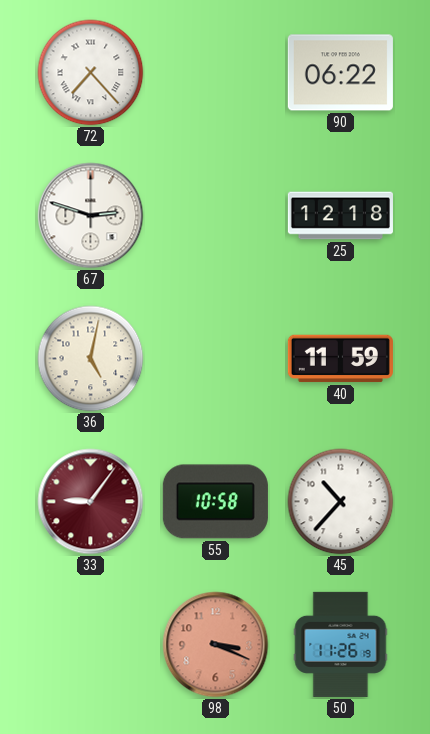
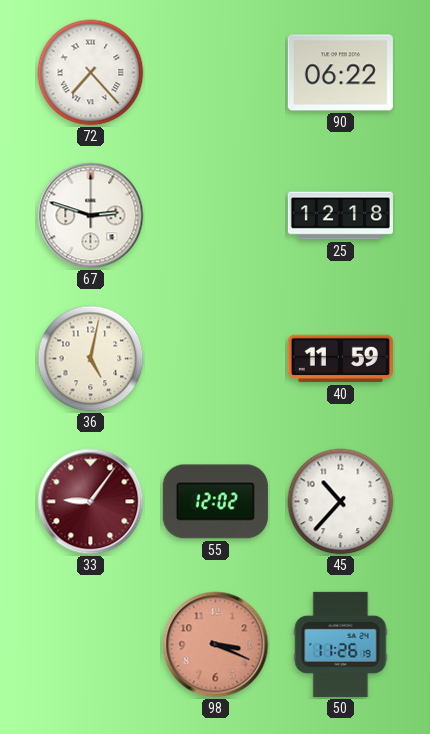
55: 10:58 -> 12:02 (215, 502)
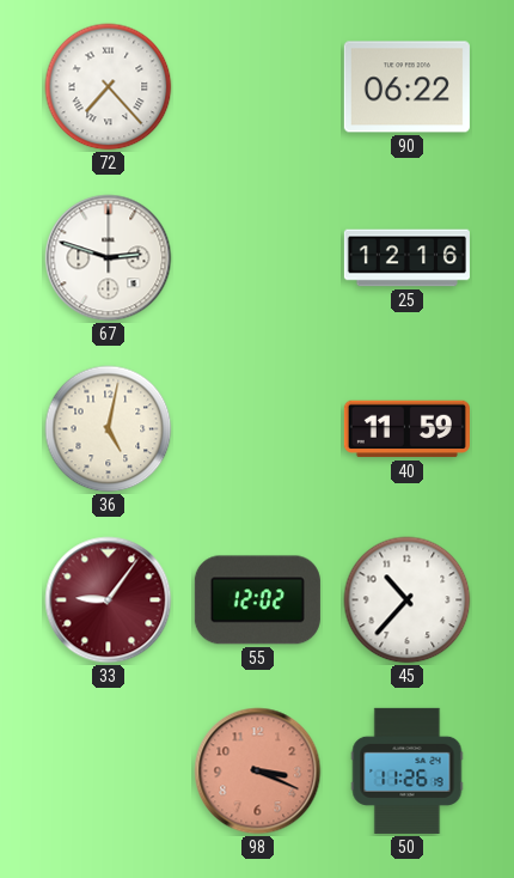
25: 12:18 -> 12:16 (406, 258)
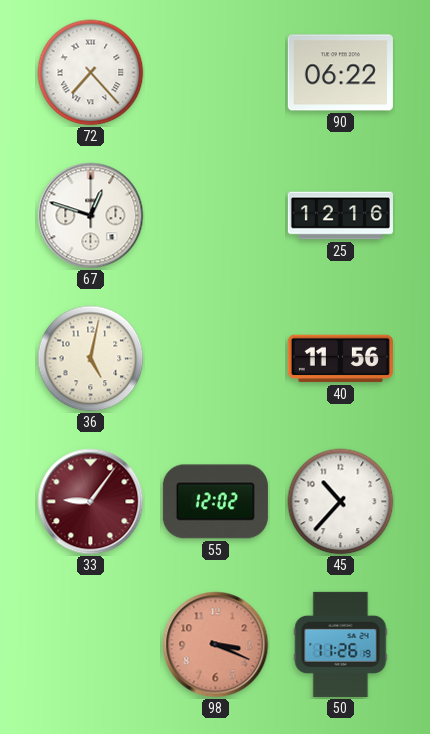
67: 2:48 -> 12:48 (91, 216)
40: 11:59 -> 11:56 (340, 359)
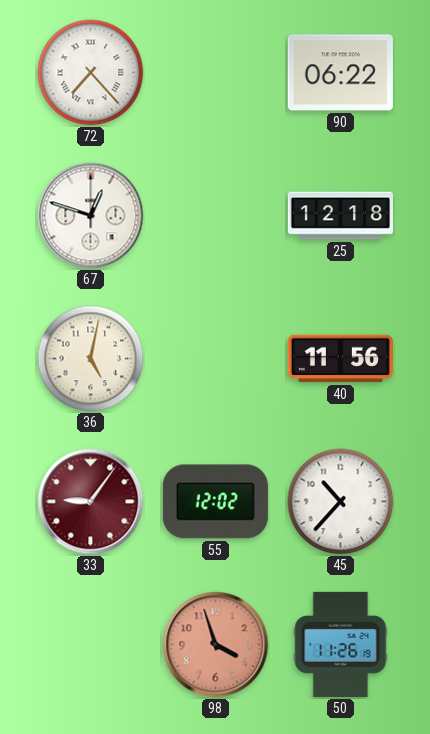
25: 12:16 -> 12:18 (340, 216)
98: 3:19 -> 3:57 (216, 645)
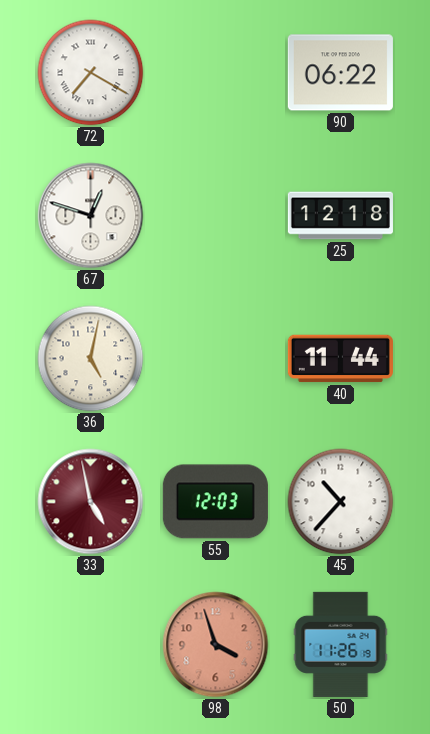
72: 7:23 -> 7:20 (91, 73)
40: 11:56 -> 11:44 (340, 359)
33: 9:06 -> 4:58 (91, 502)
55: 12:02 -> 12:03 (215, 502)
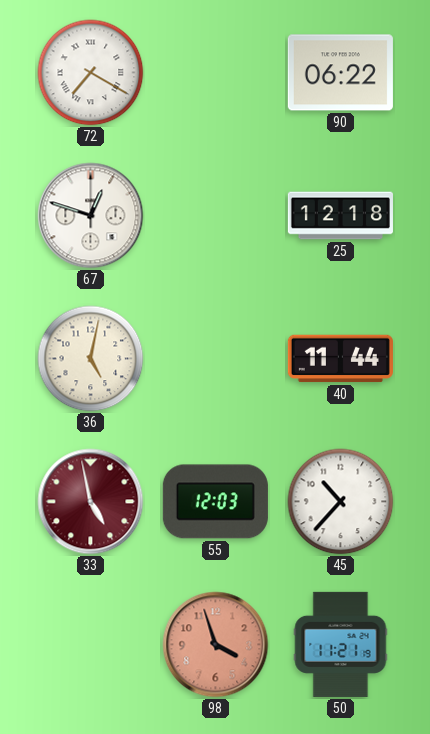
50: 11:26 -> 11:21 (341, 644)
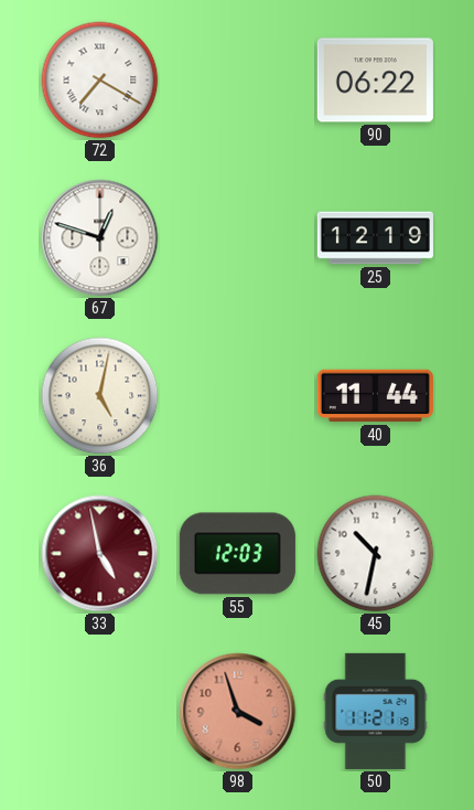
25: 12:18 -> 12:19 (375, 238)
45: 10:37 -> 10:32 (376, 554)
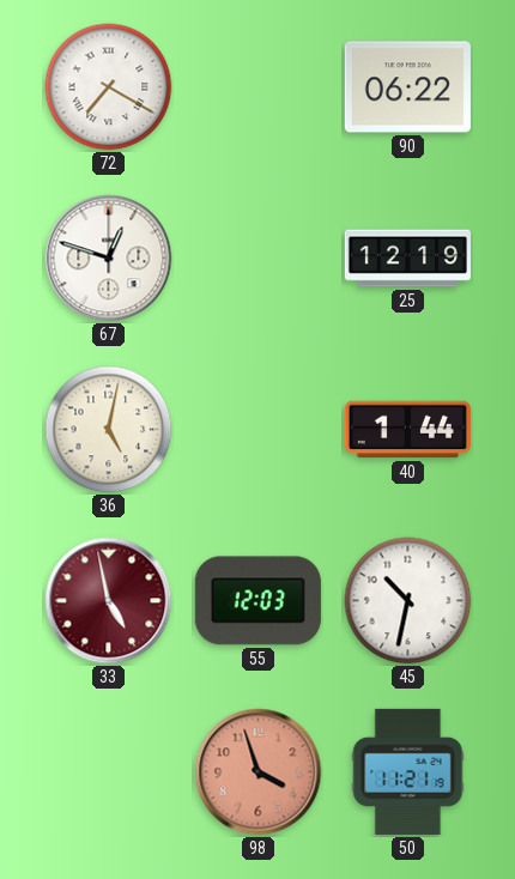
40: 11:44 -> 1:44 (407, 430)
